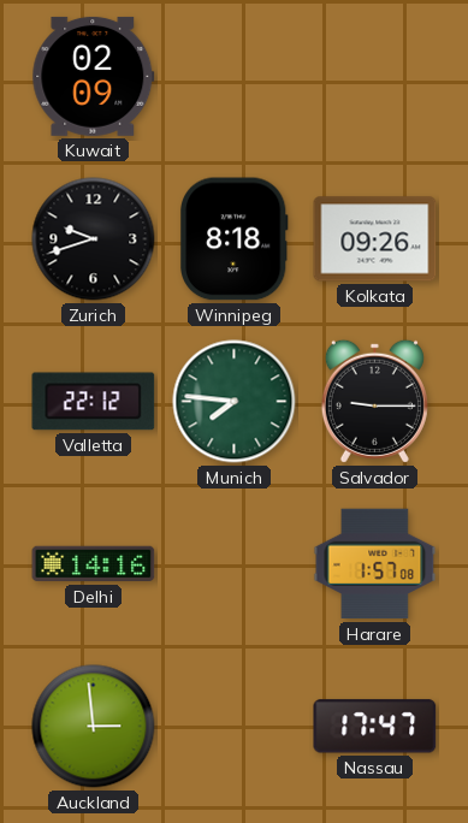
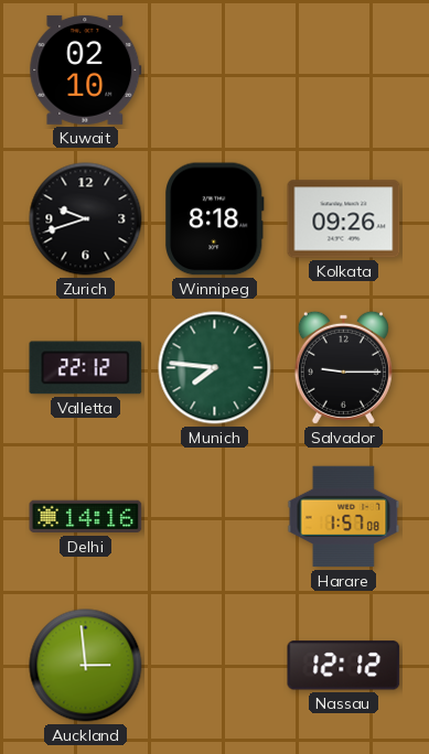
Kuwait: 02:09 -> 02:10 (86, 69)
Nassau: 17:47 -> 12:12 (344, 666)
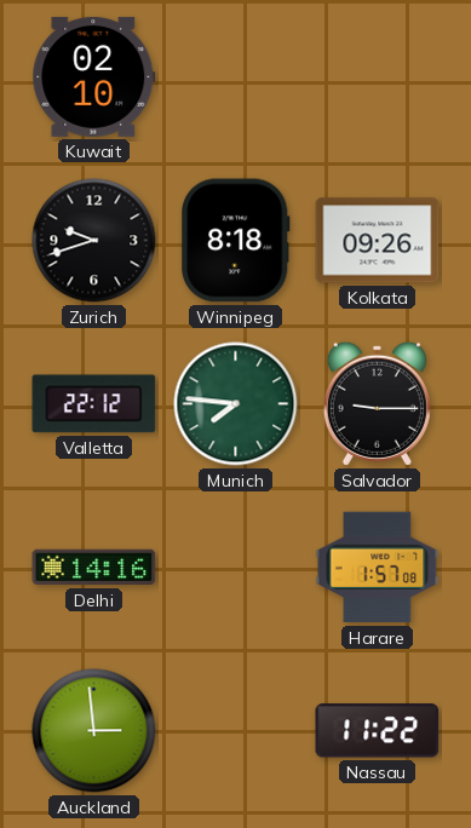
Nassau: 12:12 -> 11:22 (378, 731)
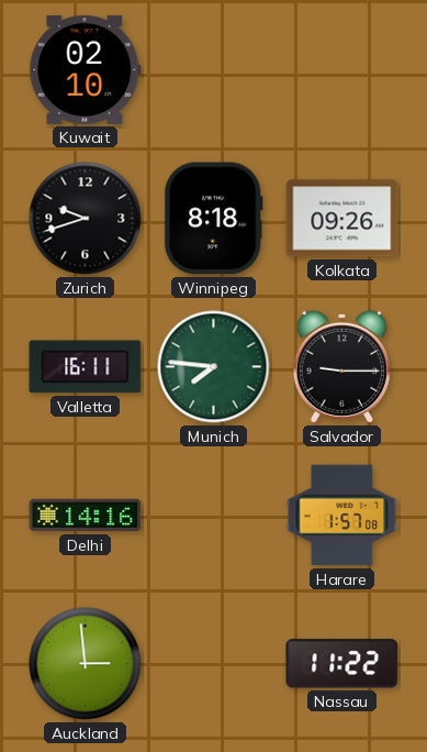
Valletta: 22:12 -> 16:11 (86, 367)
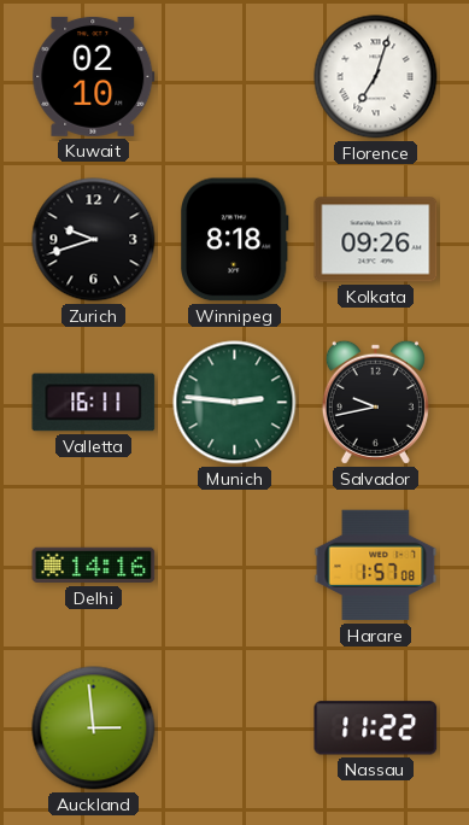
Florence: none -> 7:03 (376, 77)
Munich: 7:46 -> 2:46 (235, 403)
Salvador: 9:15 -> 9:43 (375, 402)
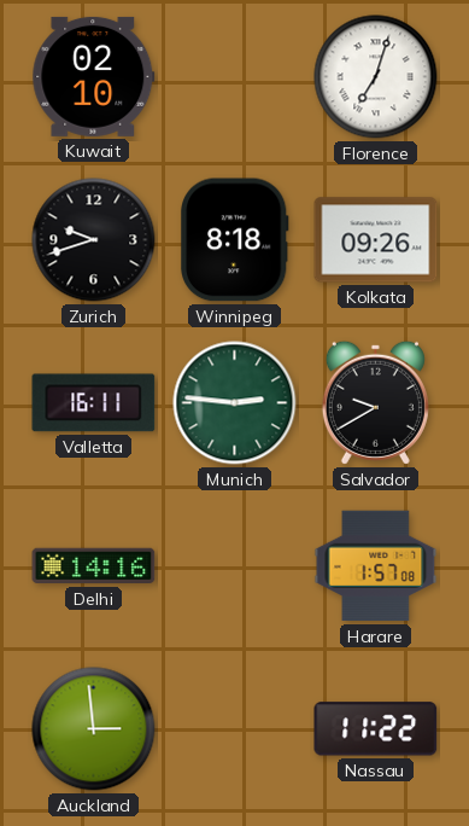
Salvador: 9:43 -> 9:40 (375, 402)
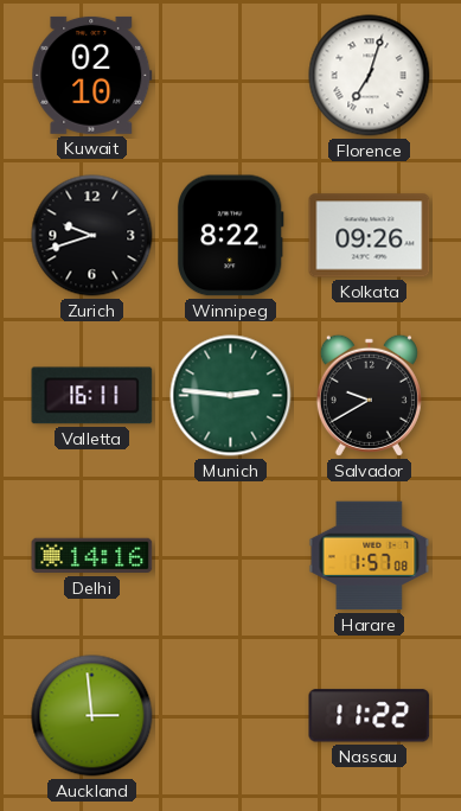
Winnipeg: 8:18 -> 8:22 (231, 236)
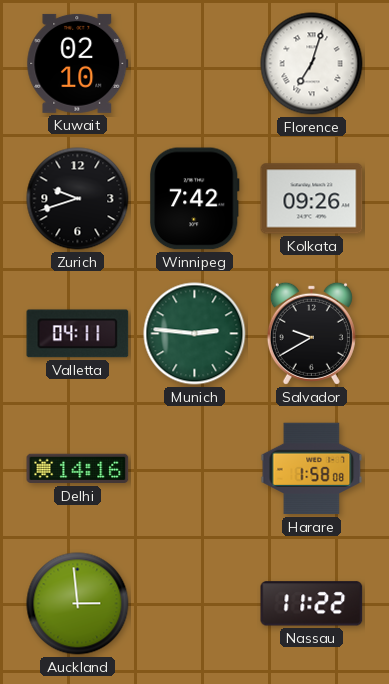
Winnipeg: 8:22 -> 7:42 (195, 199)
Valletta: 16:11 -> 04:11 (78, 334)
Harare: 1:57 -> 1:58 (312, 469)
